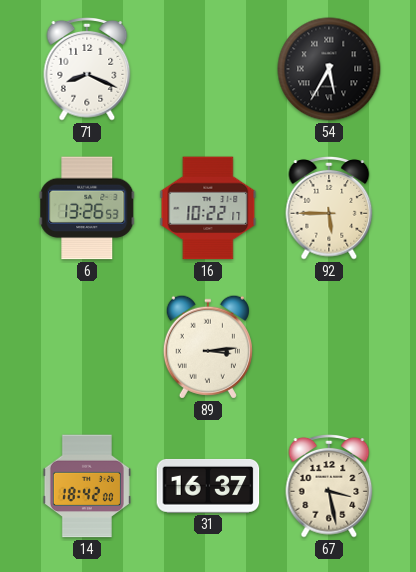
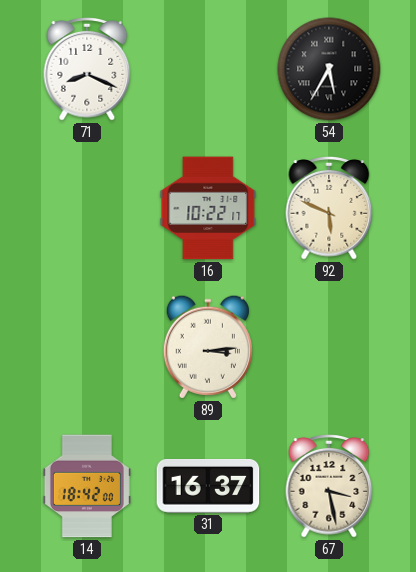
6: 13:26 -> none (87, 208)
92: 5:45 -> 5:49 (329, 209)
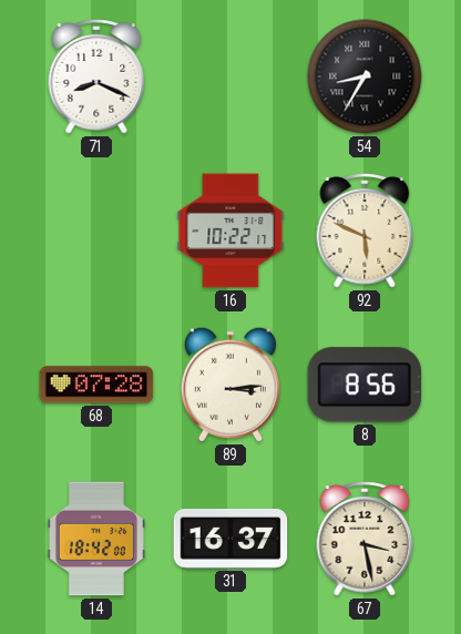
54: 5:35 -> 8:35 (365, 76)
68: none -> 07:28 (96, 385)
8: none -> 8:56 (365, 385)
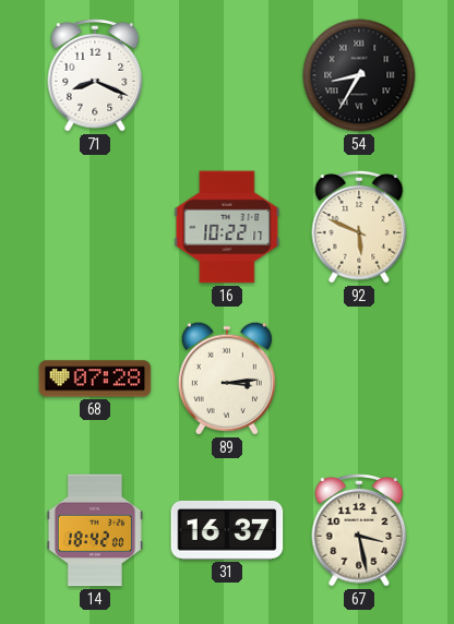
8: 8:56 -> none (365, 385)
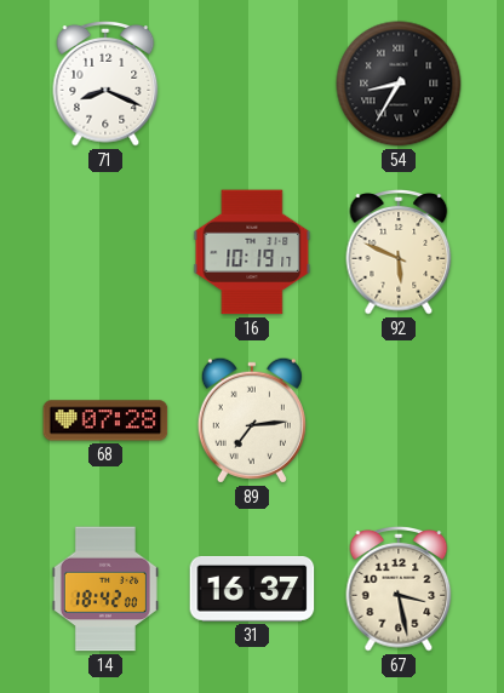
16: 10:22 -> 10:19 (252, 252)
89: 3:14 -> 7:14 (252, 420)
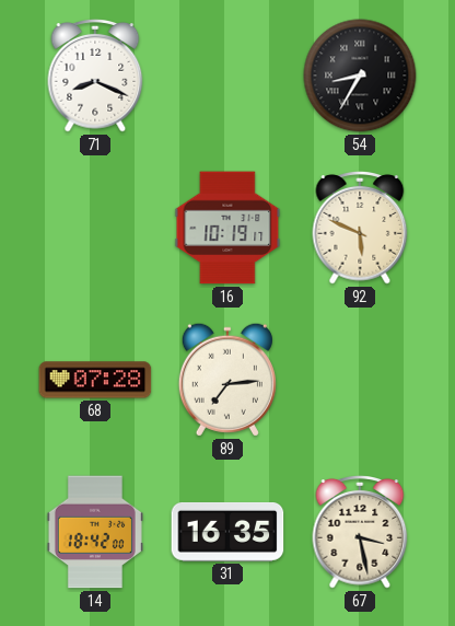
31: 16:37 -> 16:35 (227, 532)
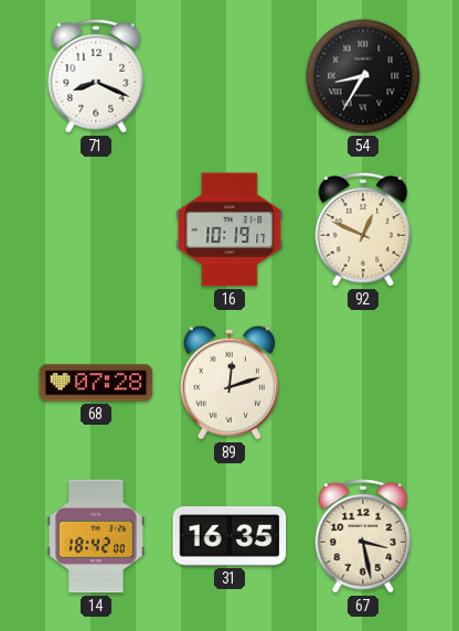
92: 5:49 -> 12:49 (363, 231)
89: 7:14 -> 12:12 (229, 383)
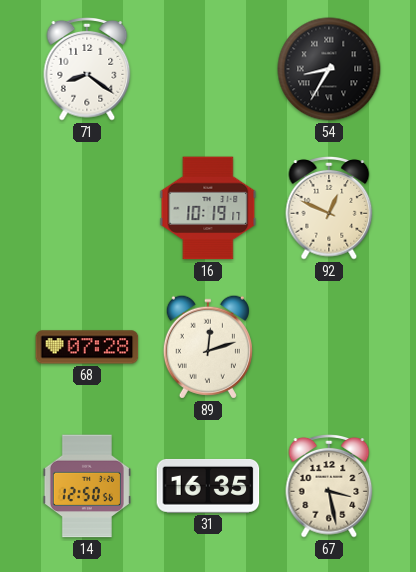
71: 8:19 -> 8:21 (87, 70)
14: 18:42 -> 12:50 (87, 486)
